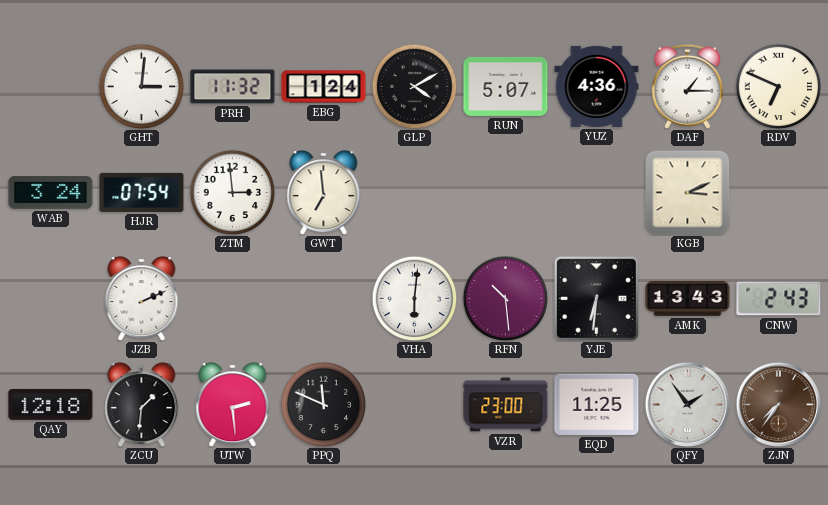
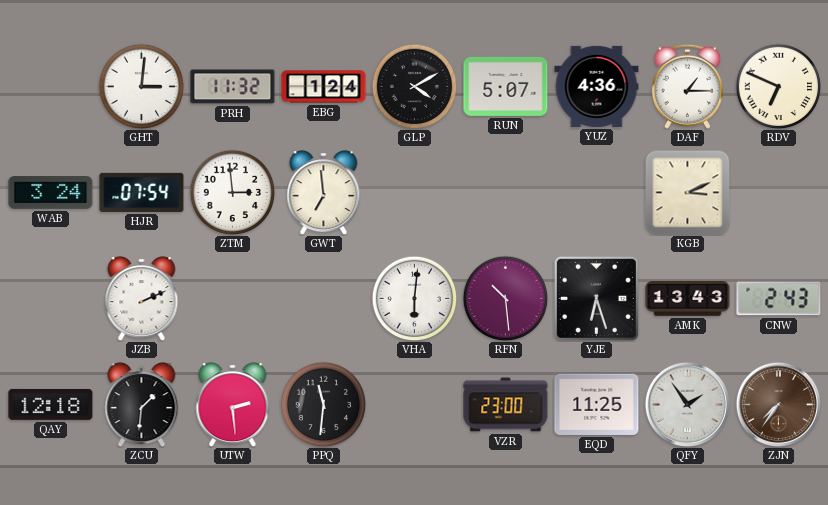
YJE: 6:31 -> 6:27 (596, 298)
PPQ: 11:49 -> 11:31 (323, 404)
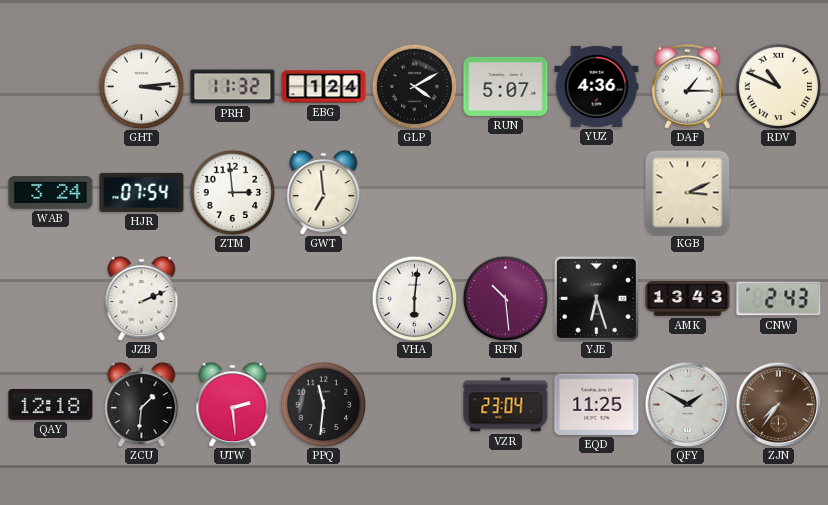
GHT: 3:01 -> 3:14 (141, 86)
RDV: 6:49 -> 10:49 (778, 86)
VZR: 23:00 -> 23:04 (506, 405)
QFY: 1:54 -> 1:50 (687, 404)
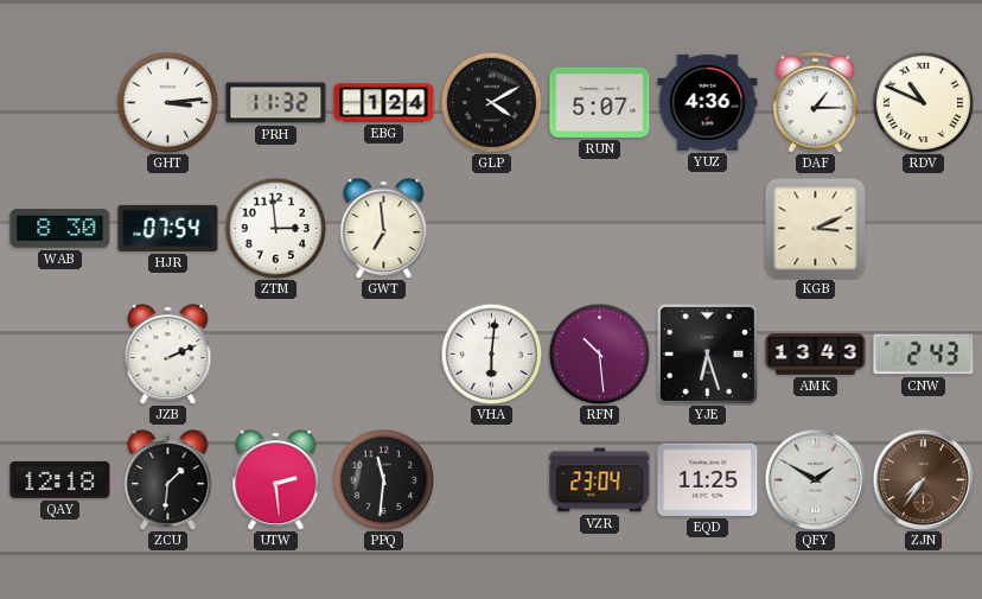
WAB: 3:24 -> 8:30 (60, 229)
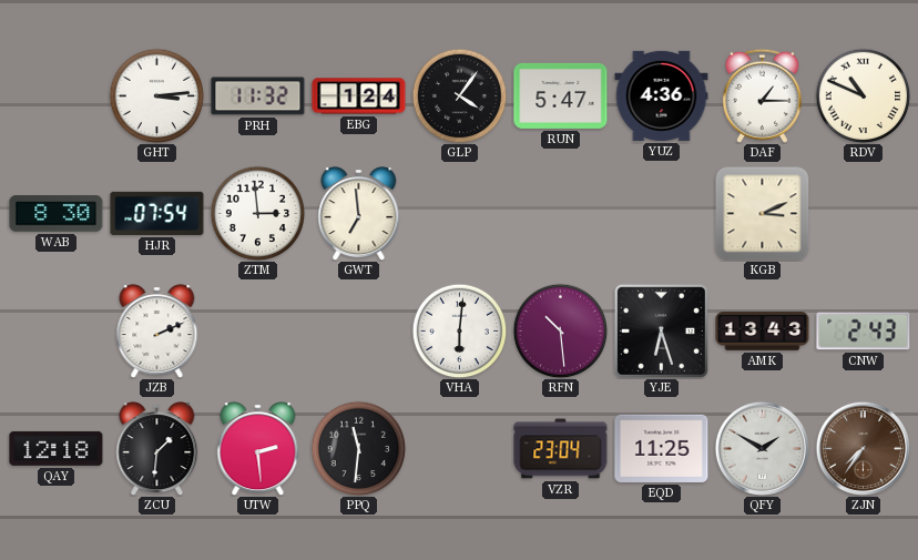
GLP: 4:10 -> 4:06 (459, 95)
RUN: 5:07 -> 5:47 (561, 95)
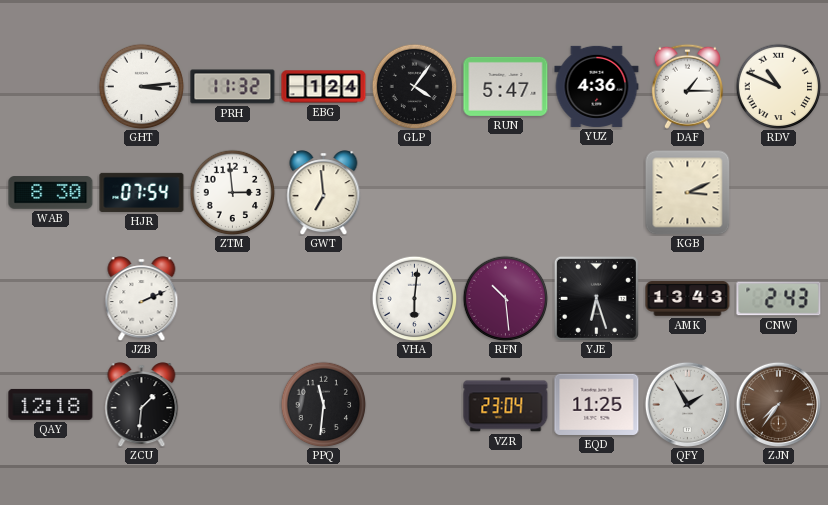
UTW: 2:29 -> none (258, 449)
QFY: 1:50 -> 1:55 (687, 404)
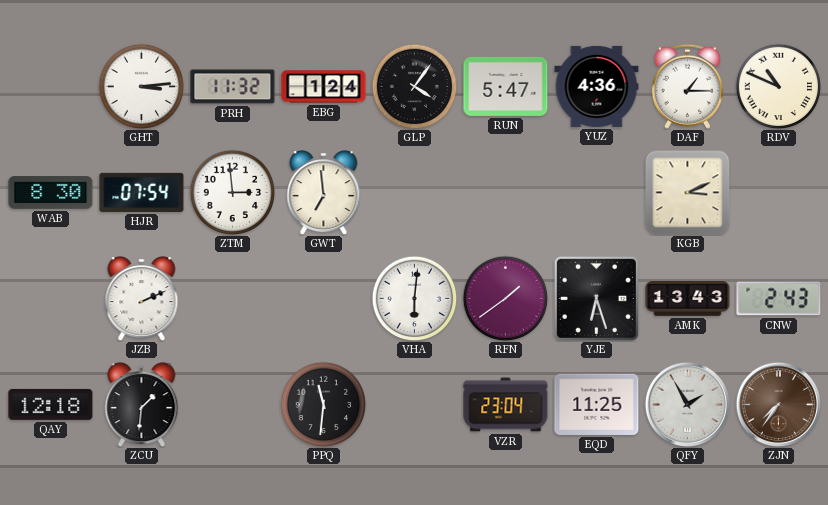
RFN: 10:29 -> 1:39 (505, 298)
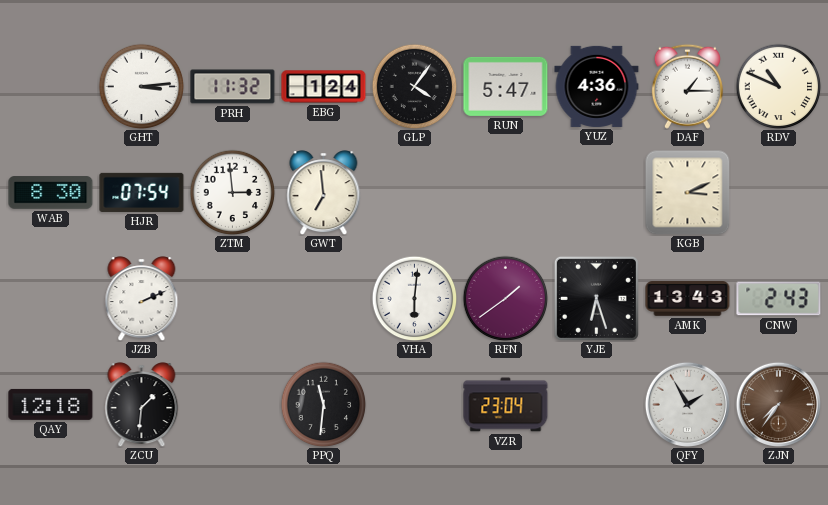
EQD: 11:25 -> none (597, 404)
